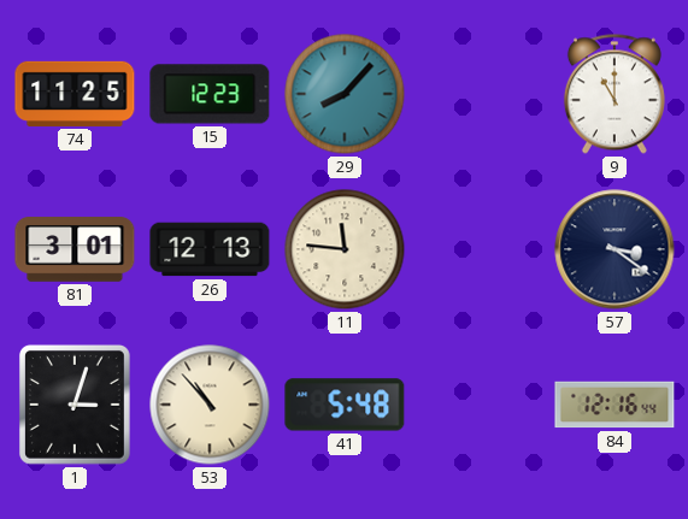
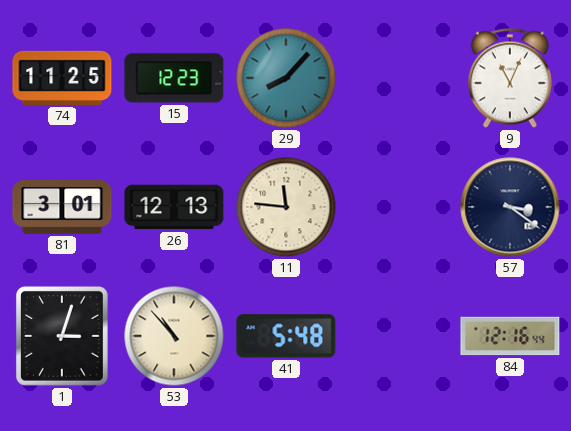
9: 11:00 -> 11:04 (510, 78)
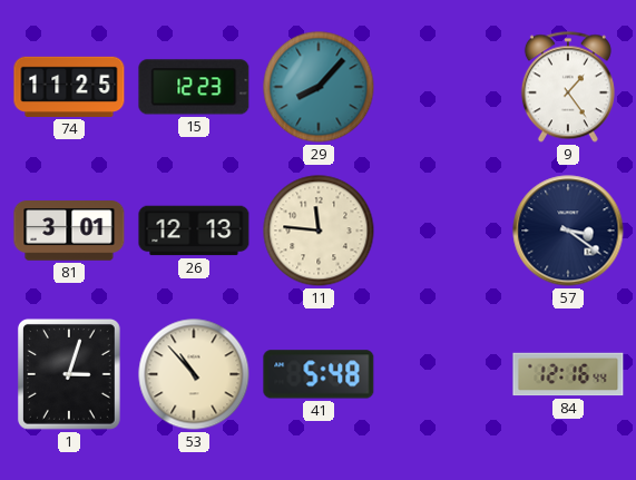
9: 11:04 -> 1:24 (568, 87)
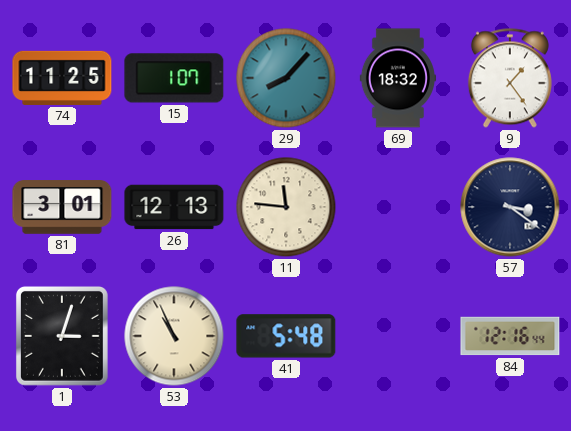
15: 12:23 -> 1:07 (174, 78)
69: none -> 18:32 (398, 78)
53: 10:53 -> 10:56 (174, 336)
